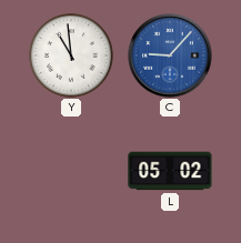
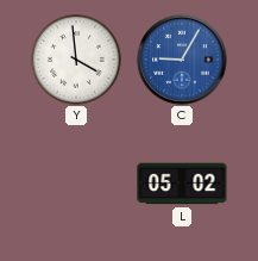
Y: 10:59 -> 3:59 (77, 61)
C: 9:07 -> 9:05 (182, 60)
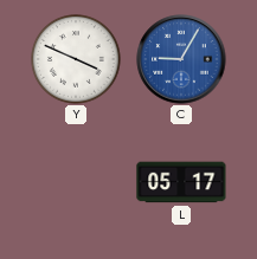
Y: 3:59 -> 3:49 (77, 60)
L: 05:02 -> 05:17 (181, 182)
